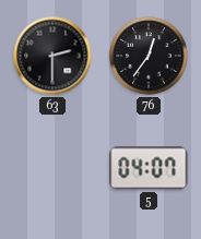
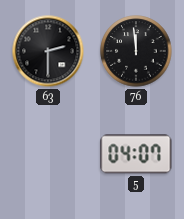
76: 12:36 -> 11:59 (136, 51)
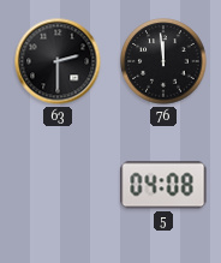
5: 04:07 -> 04:08 (163, 185)
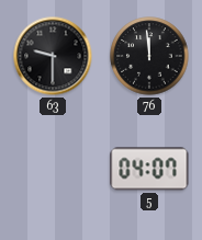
63: 2:30 -> 9:30 (53, 56)
5: 04:08 -> 04:07 (149, 169)
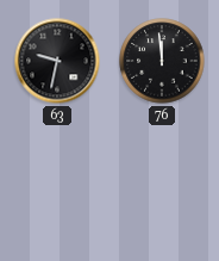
63: 9:30 -> 9:32 (57, 61)
5: 04:07 -> none (149, 169)
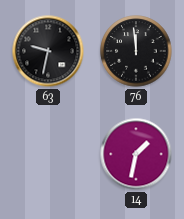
14: none -> 1:32 (136, 154)
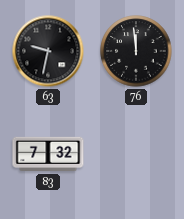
83: none -> 7:32 (48, 154)
14: 1:32 -> none (136, 154)
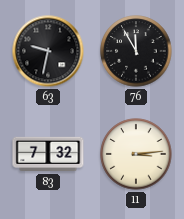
76: 11:59 -> 11:55 (136, 51)
11: none -> 3:14 (136, 154)
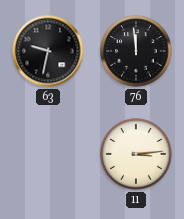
76: 11:55 -> 11:59 (136, 51)
83: 7:32 -> none (48, 154)
